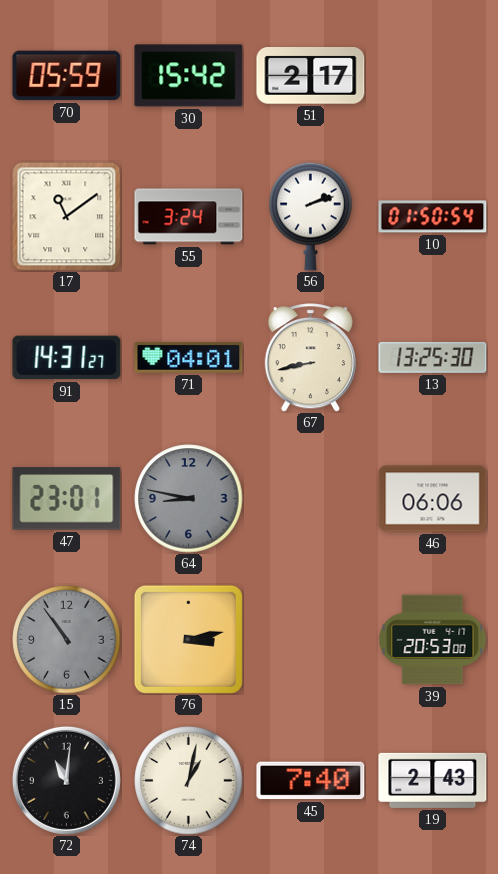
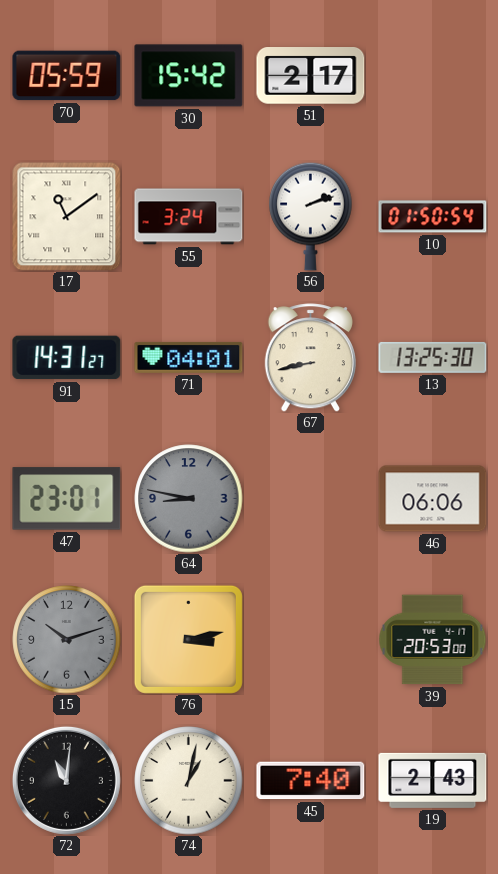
15: 10:54 -> 10:12 (67, 640)
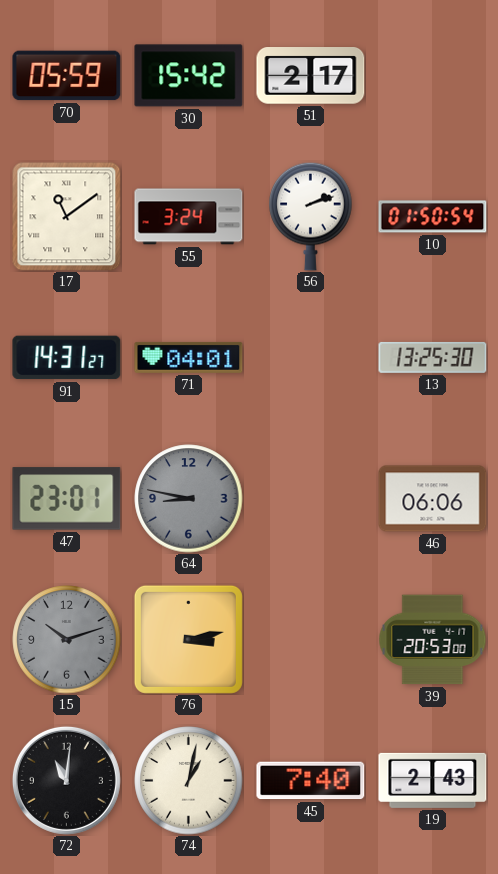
67: 8:43 -> none (310, 358)
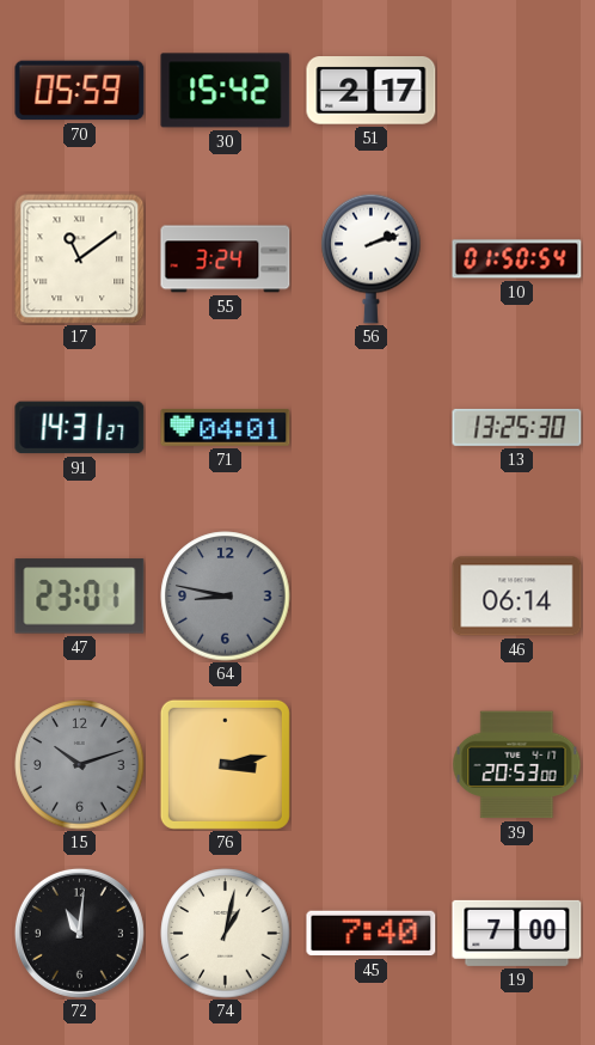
46: 06:06 -> 06:14 (517, 597)
19: 2:43 -> 7:00 (517, 933)
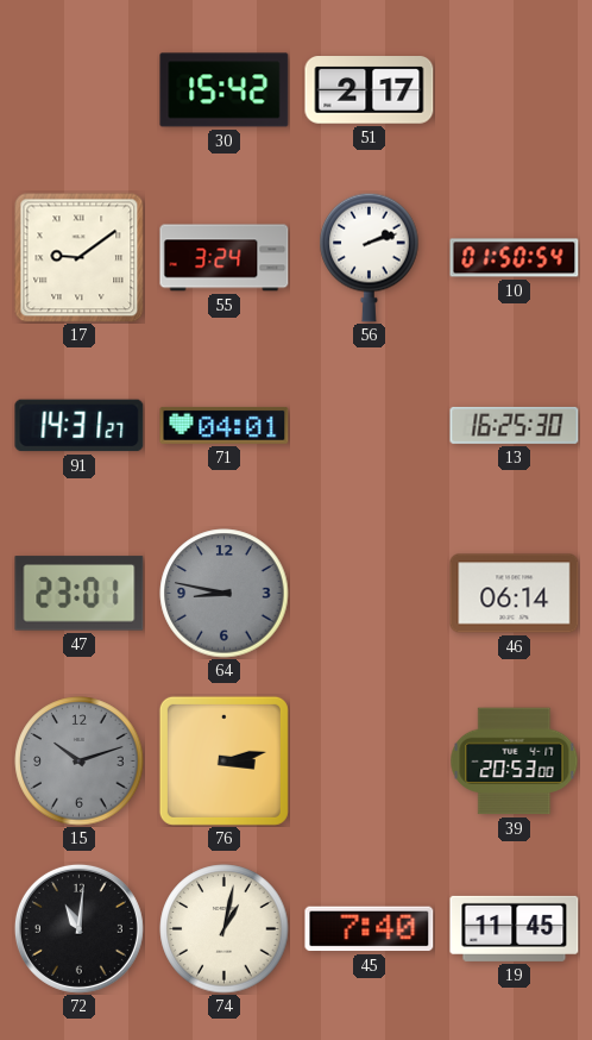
70: 05:59 -> none (80, 91)
17: 11:09 -> 9:09 (80, 258)
13: 13:25 -> 16:25 (515, 425)
19: 7:00 -> 11:45 (515, 928)
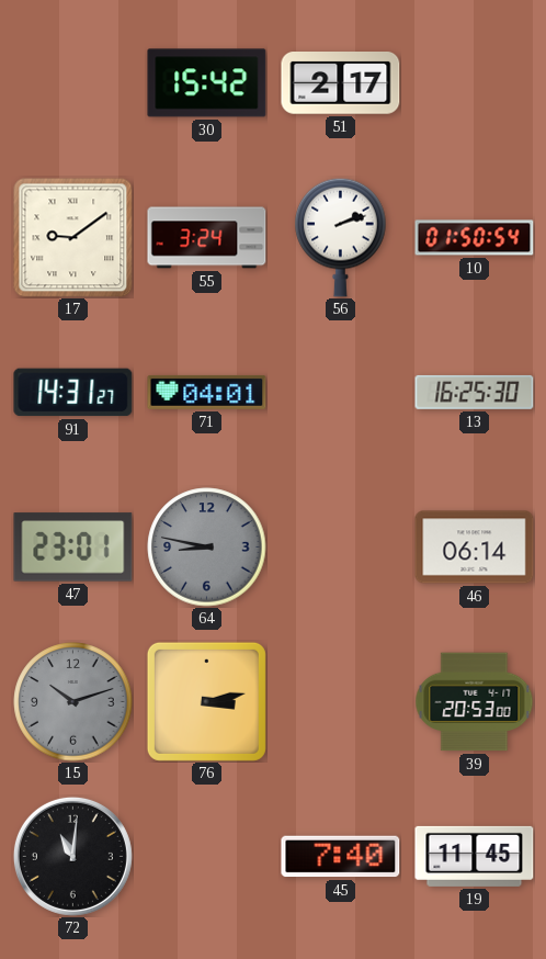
74: 1:02 -> none (225, 929)
